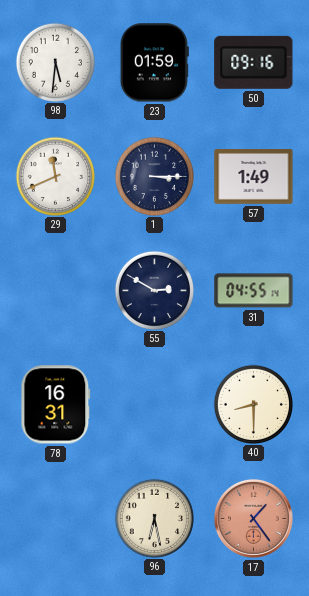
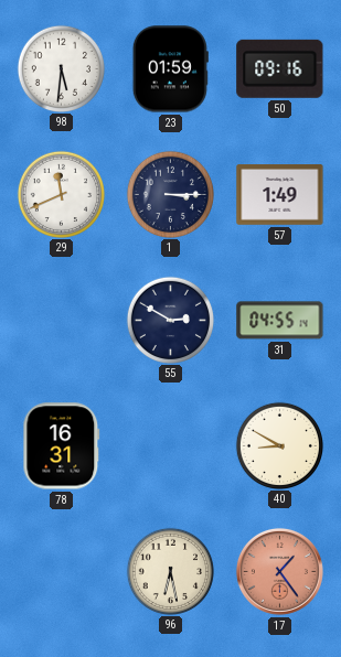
40: 8:30 -> 8:50 (279, 445)
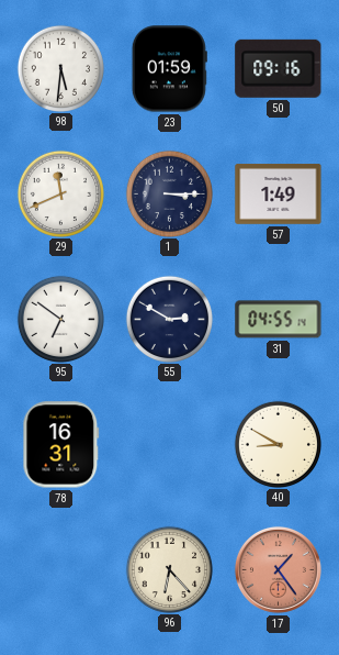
95: none -> 6:51 (60, 319)
96: 6:28 -> 6:23 (169, 569)
